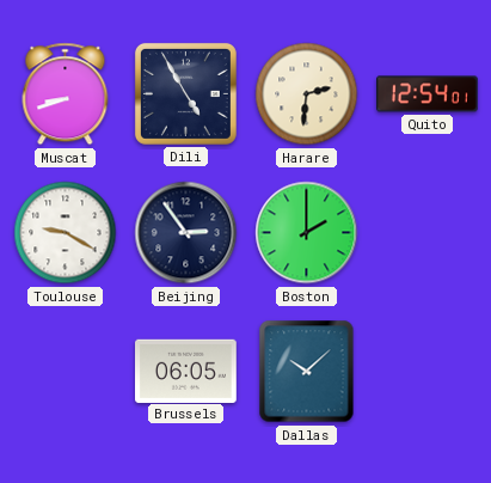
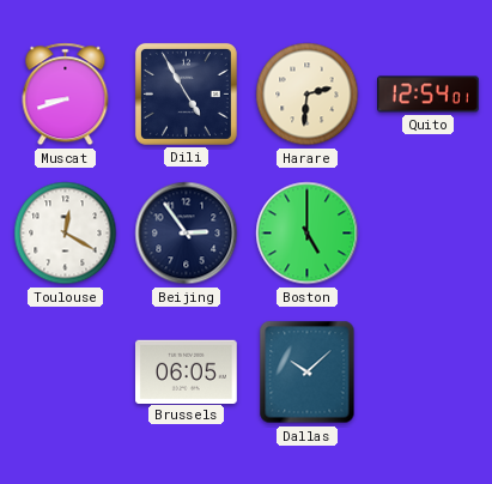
Toulouse: 9:20 -> 12:20 (66, 234)
Boston: 2:00 -> 5:00 (308, 234)
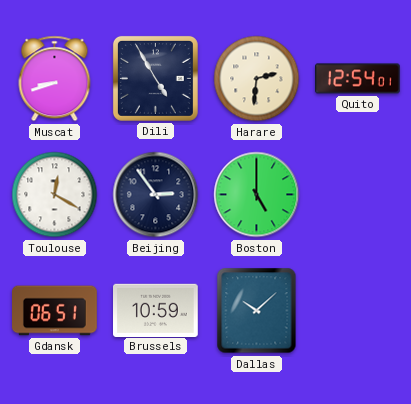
Gdansk: none -> 06:51 (55, 311)
Brussels: 06:05 -> 10:59 (156, 310)
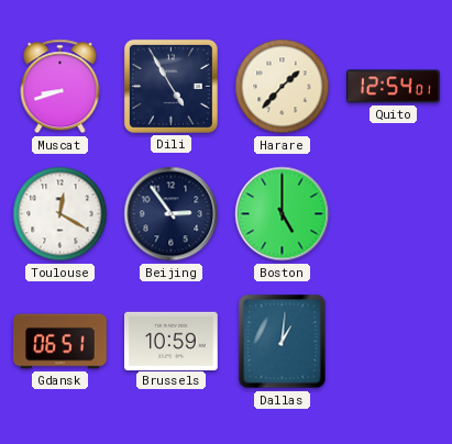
Harare: 2:31 -> 1:37 (283, 87)
Dallas: 10:08 -> 1:01 (283, 342)
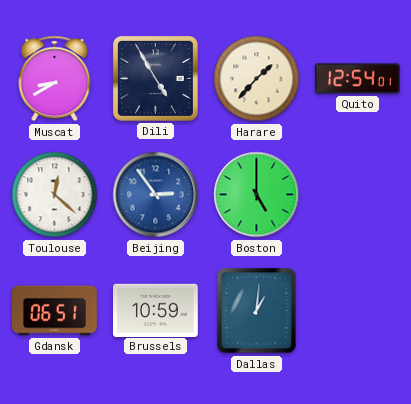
Muscat: 8:42 -> 8:40 (55, 79)
Toulouse: 12:20 -> 12:22 (55, 195)
Beijing dial: navy -> blue (156, 195)
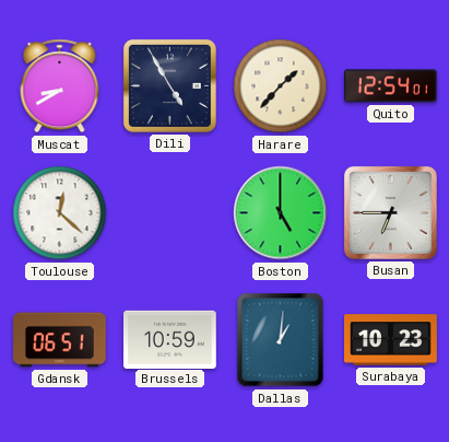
Beijing: 2:54 -> none (156, 195)
Busan: none -> 6:45 (390, 212)
Surabaya: none -> 10:23 (391, 340)
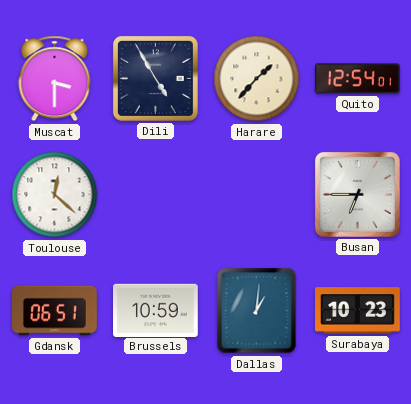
Muscat: 8:40 -> 3:30 (55, 79)
Boston: 5:00 -> none (281, 213)
